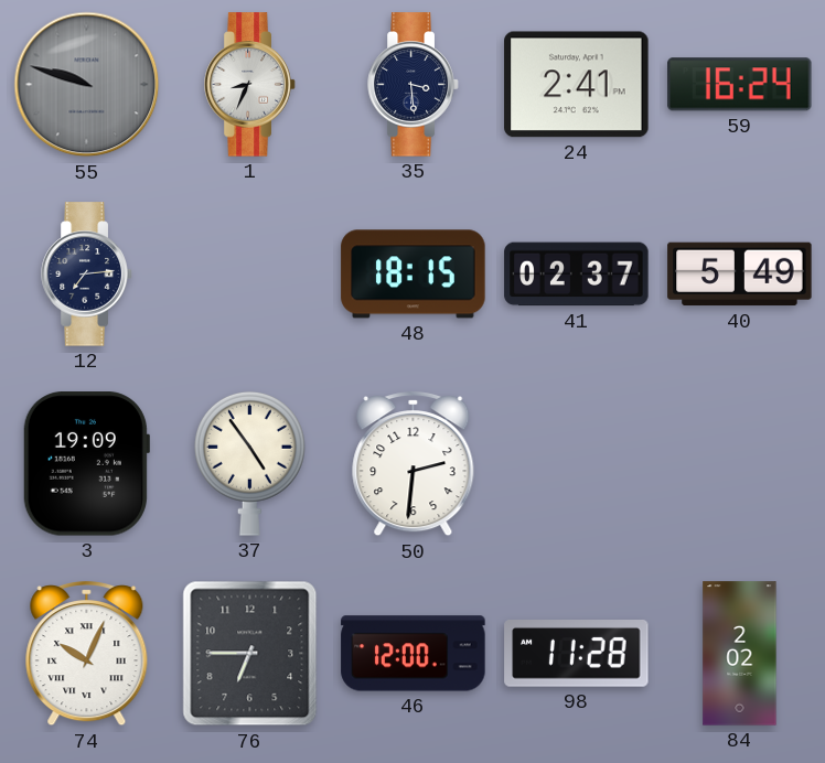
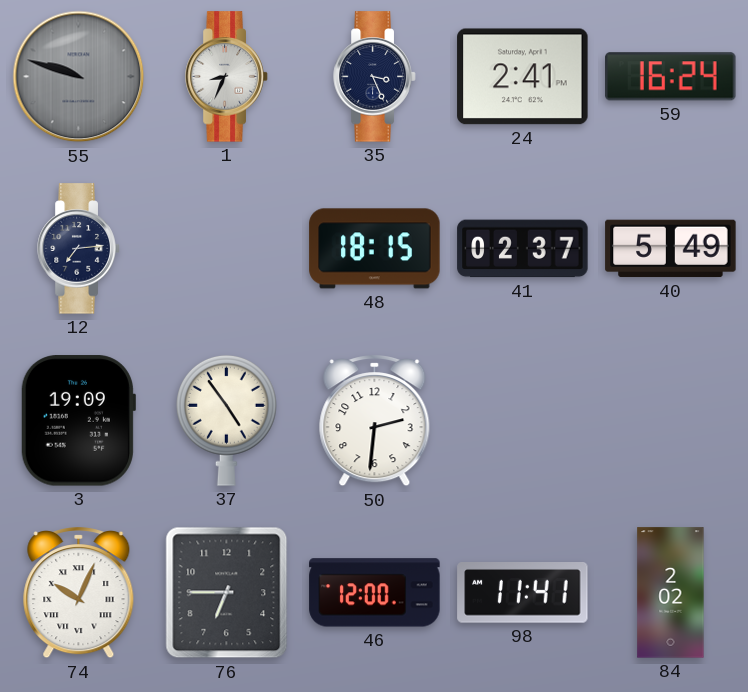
35: 3:29 -> 3:26 (375, 77)
98: 11:28 -> 11:41 (523, 593)
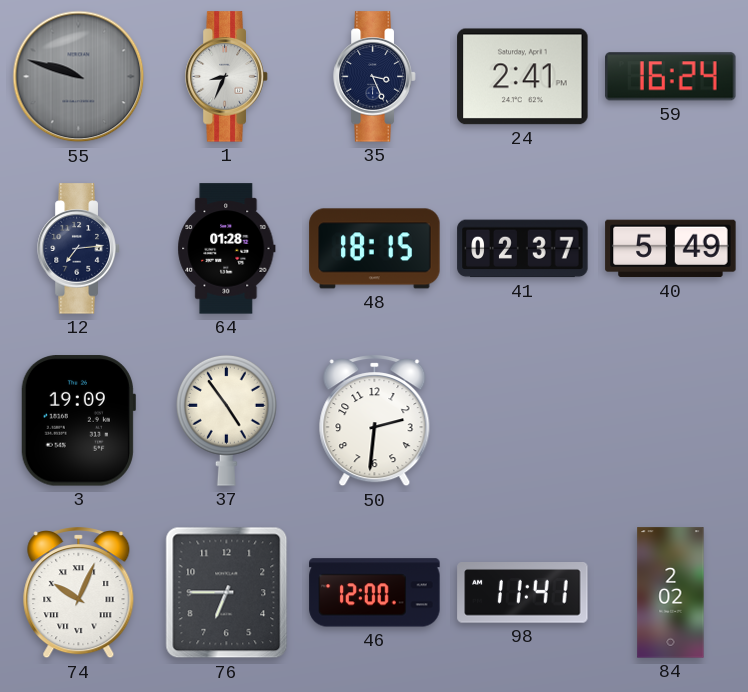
64: none -> 01:28 (227, 249)
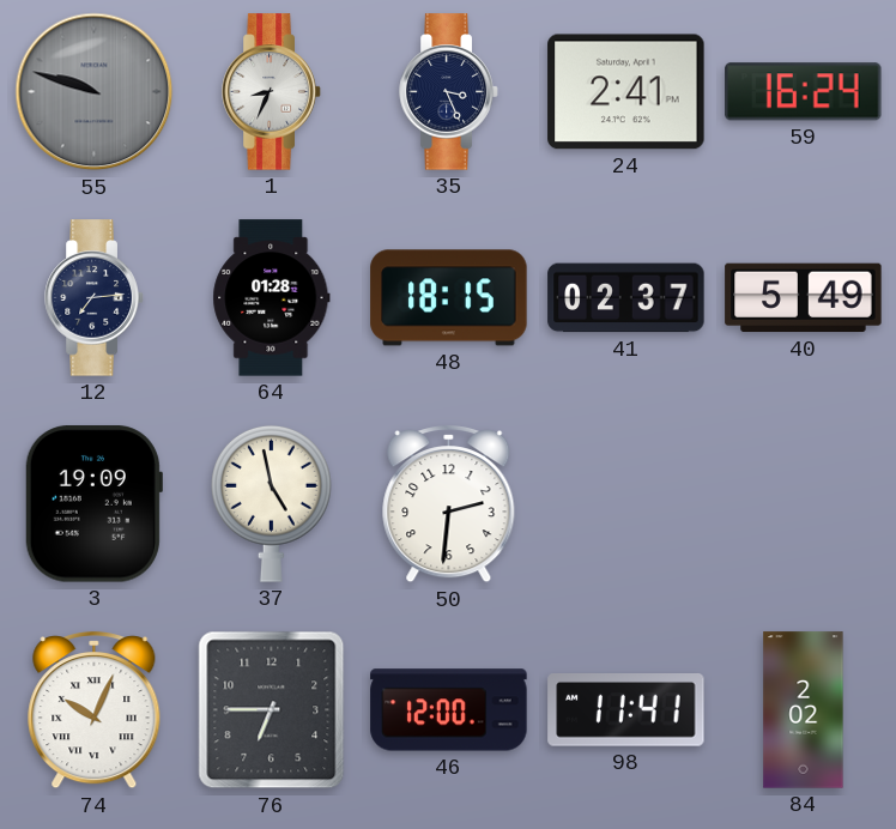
37: 4:54 -> 4:58 (272, 503)
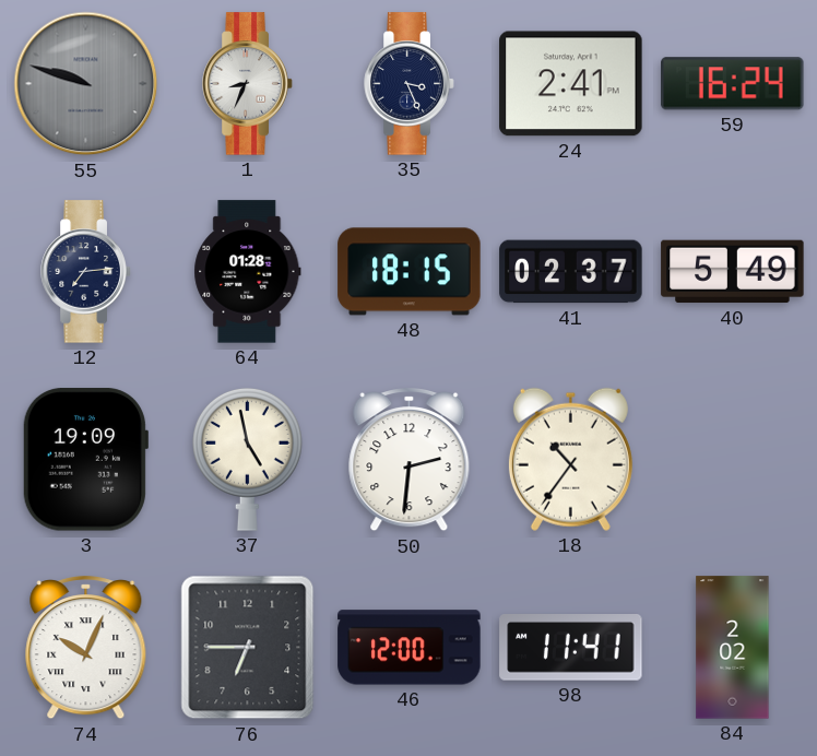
18: none -> 10:36 (570, 459)
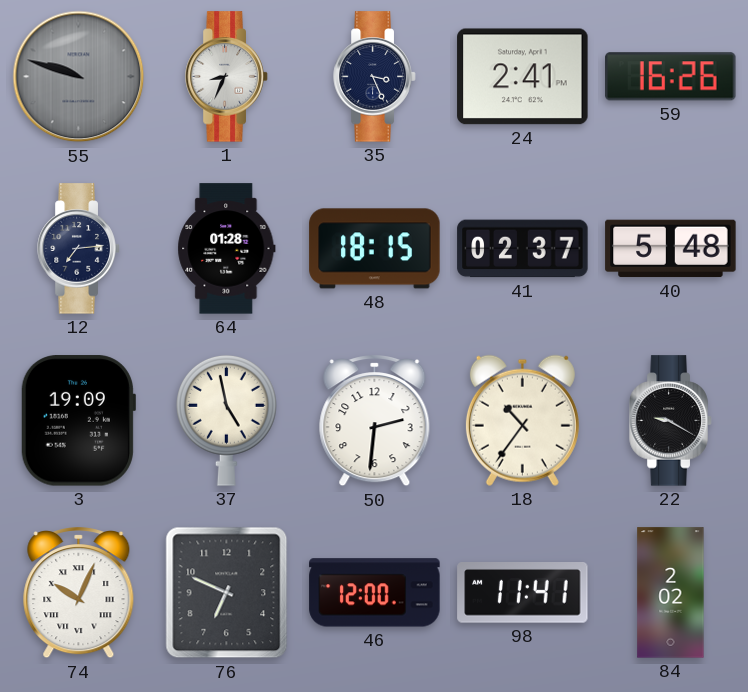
59: 16:24 -> 16:26 (671, 77)
40: 5:49 -> 5:48 (671, 249)
22: none -> 9:20 (671, 421)
76: 6:45 -> 6:49 (227, 593)
